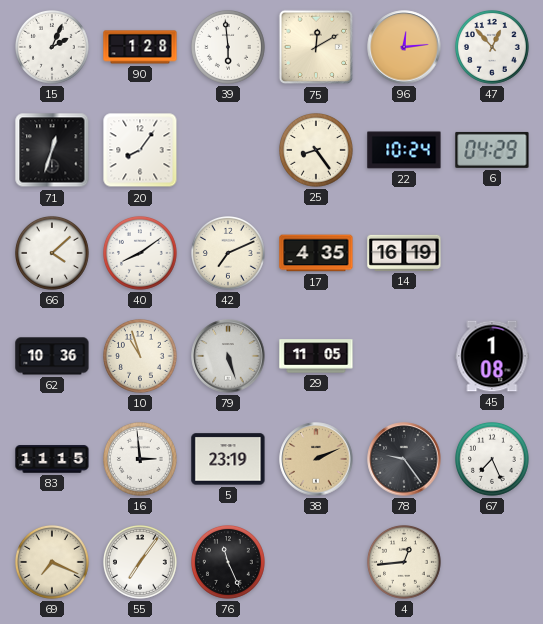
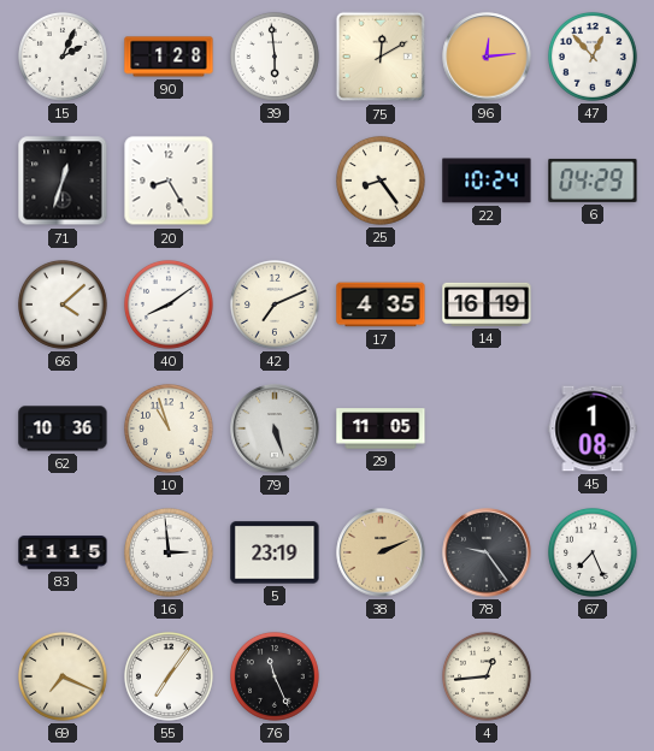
20: 8:06 -> 8:25 (169, 181)
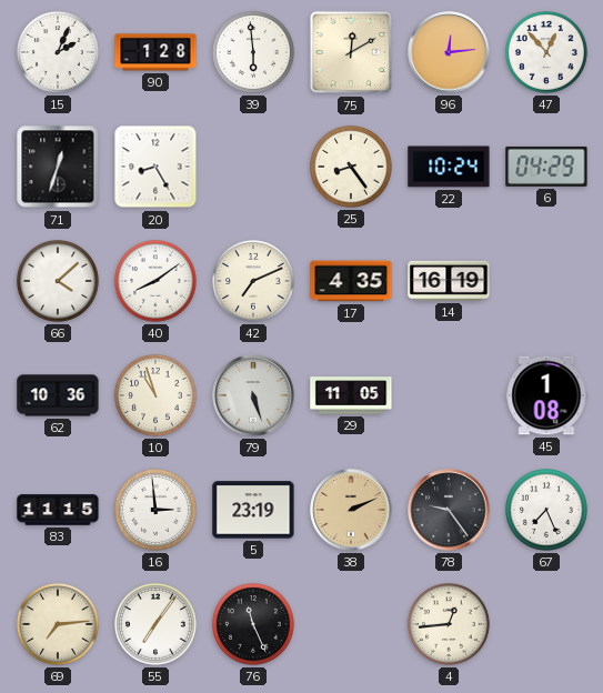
69: 7:19 -> 7:14 (59, 625)
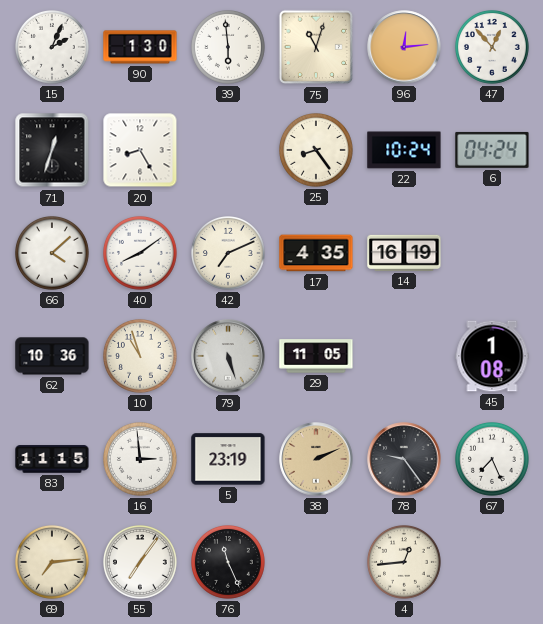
90: 1:28 -> 1:30 (140, 47)
75: 12:10 -> 11:03 (316, 47)
6: 04:29 -> 04:24 (492, 150)
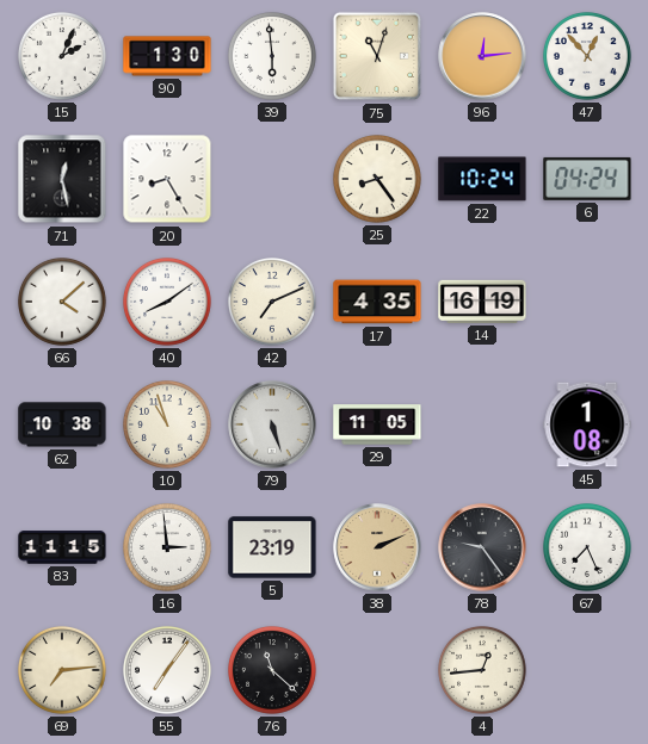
71: 12:33 -> 12:28 (62, 179)
62: 10:36 -> 10:38 (62, 424)
76: 11:26 -> 11:22 (273, 671)
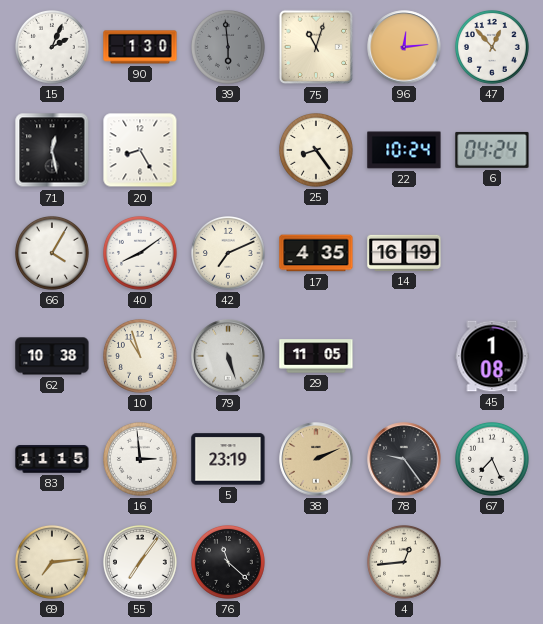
39 dial: white -> grey (229, 48)
66: 4:08 -> 4:05 (53, 254)
